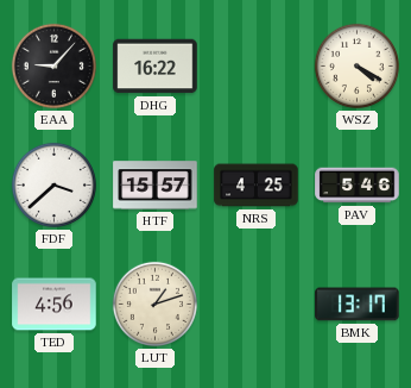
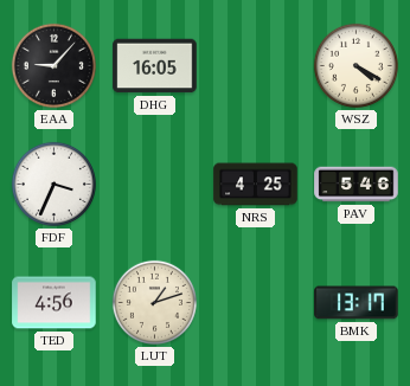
DHG: 16:22 -> 16:05 (155, 66)
FDF: 3:38 -> 3:34 (53, 184)
HTF: 15:57 -> none (156, 186)
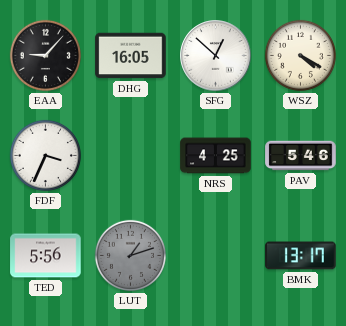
SFG: none -> 12:52 (216, 56)
TED: 4:56 -> 5:56 (46, 256)
LUT dial: cream -> grey (130, 255)
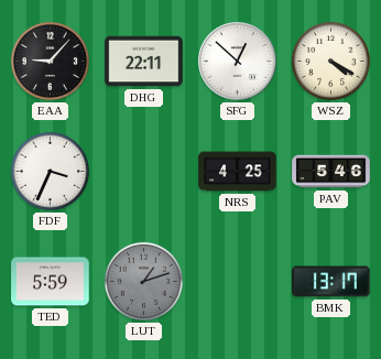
DHG: 16:05 -> 22:11 (144, 62)
TED: 5:56 -> 5:59 (51, 282)
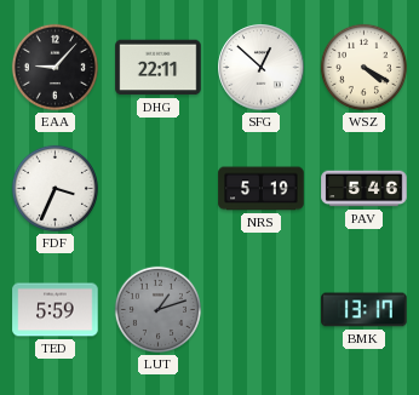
NRS: 4:25 -> 5:19 (262, 189)
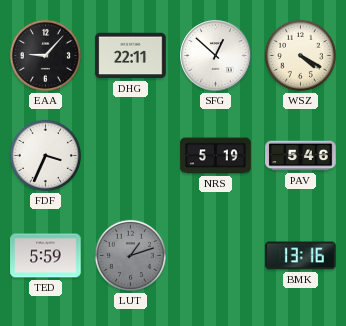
BMK: 13:17 -> 13:16 (301, 256)
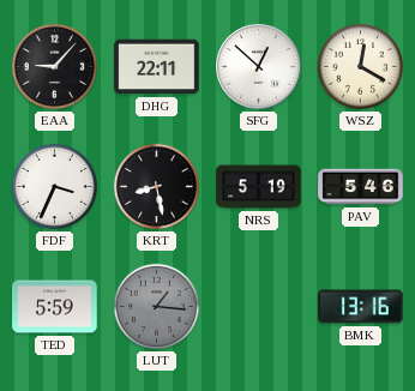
WSZ: 4:20 -> 12:20 (360, 66)
KRT: none -> 8:28 (156, 186)
LUT: 1:12 -> 1:16 (156, 306)
